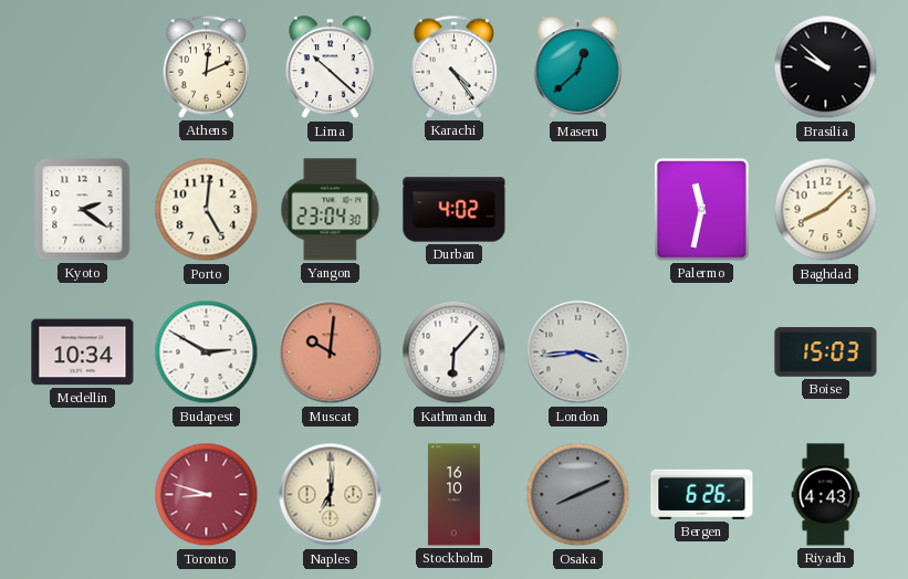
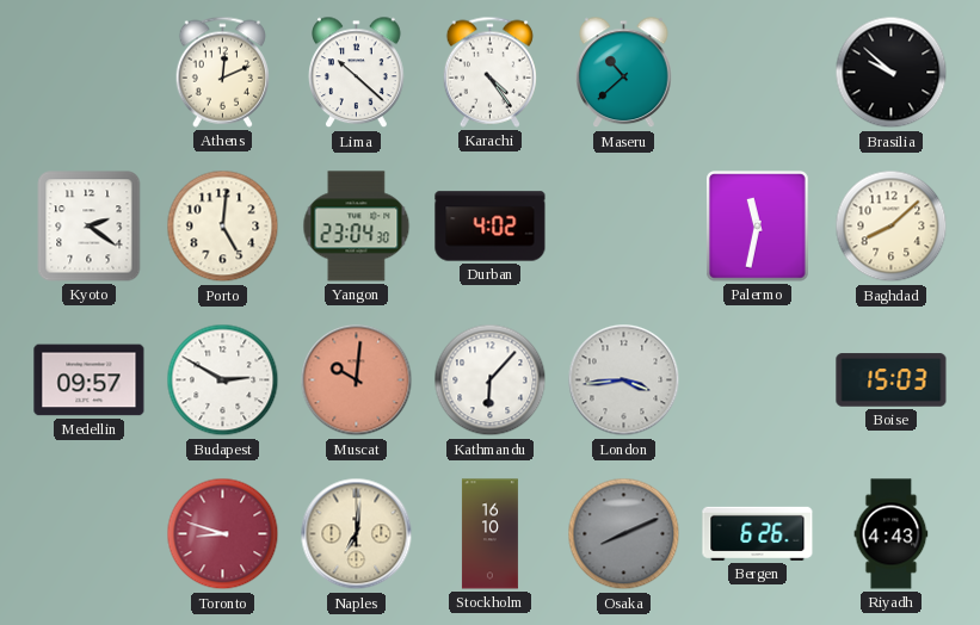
Maseru: 12:38 -> 10:38 (624, 73)
Medellin: 10:34 -> 09:57 (90, 380)
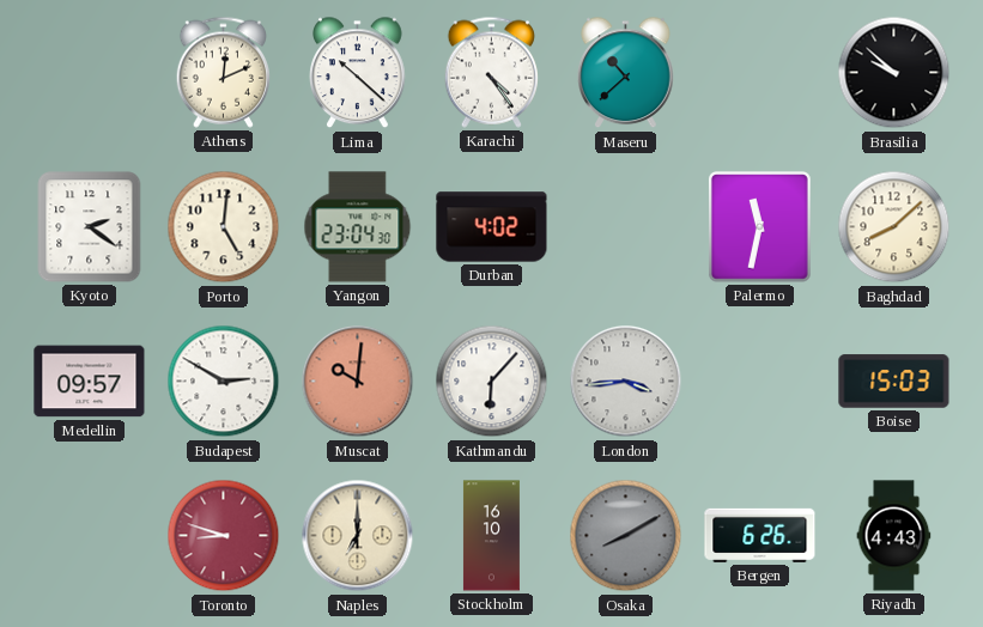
Naples: 7:01 -> 7:00 (358, 536)
Osaka: 8:11 -> 8:10 (626, 536)
